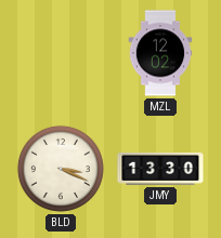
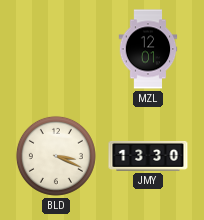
MZL: 12:02 -> 12:01 (148, 49)
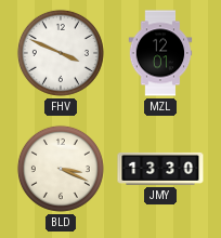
FHV: none -> 3:49 (61, 53)
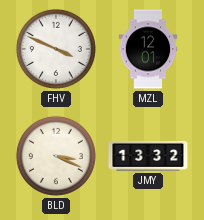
JMY: 13:30 -> 13:32 (148, 156)
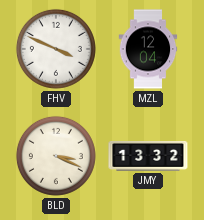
MZL: 12:01 -> 12:04 (148, 49)
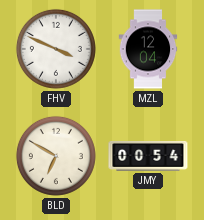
BLD: 3:19 -> 6:50 (56, 156)
JMY: 13:32 -> 00:54 (148, 156)
